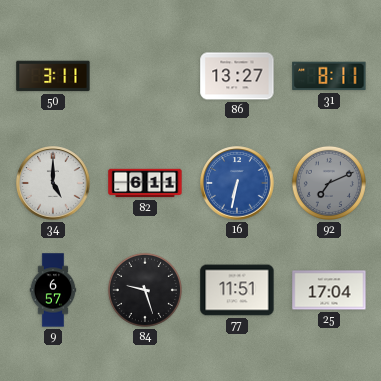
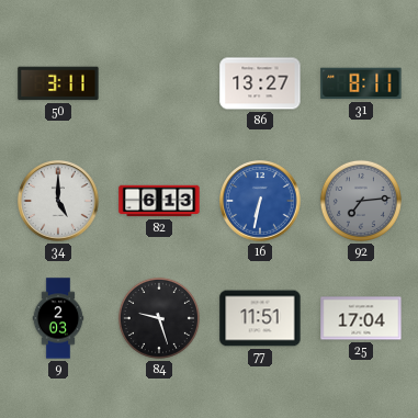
82: 6:11 -> 6:13 (159, 201)
92: 7:11 -> 7:14 (361, 201)
9: 6:57 -> 2:03 (58, 318)
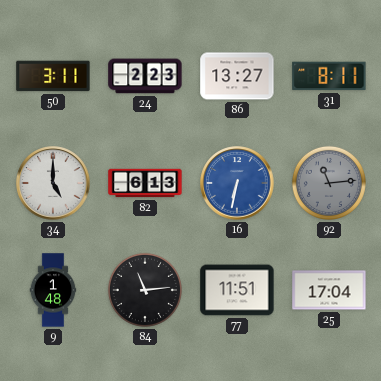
24: none -> 2:23 (145, 76)
92: 7:14 -> 11:14 (329, 183)
9: 2:03 -> 1:48 (53, 290)
84: 9:27 -> 11:14 (145, 290)
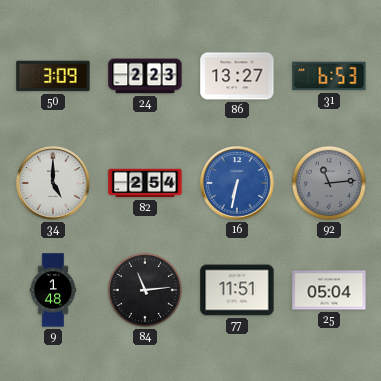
50: 3:11 -> 3:09 (53, 76)
31: 8:11 -> 6:53 (329, 76)
82: 6:13 -> 2:54 (145, 183)
25: 17:04 -> 05:04 (329, 290)
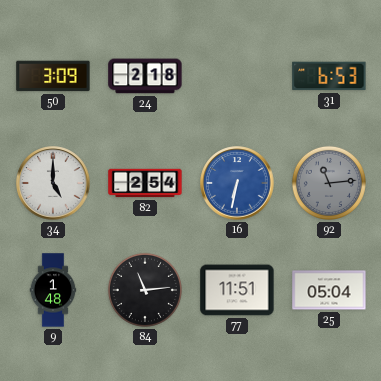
24: 2:23 -> 2:18 (145, 76)
86: 13:27 -> none (237, 76)
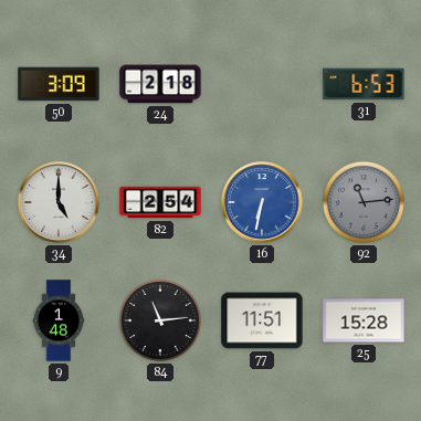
25: 05:04 -> 15:28 (364, 320)
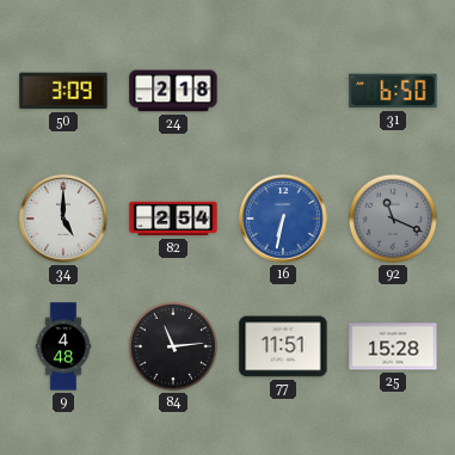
31: 6:53 -> 6:50 (393, 91)
92: 11:14 -> 11:19 (393, 219)
9: 1:48 -> 4:48 (63, 346)
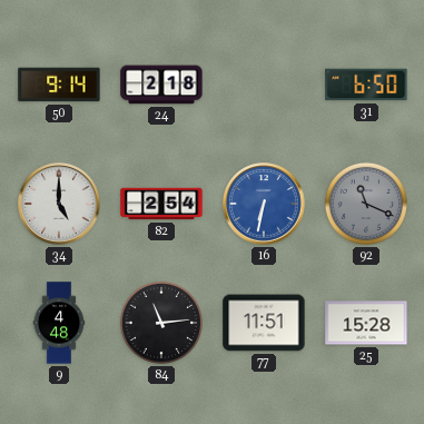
50: 3:09 -> 9:14 (59, 85)
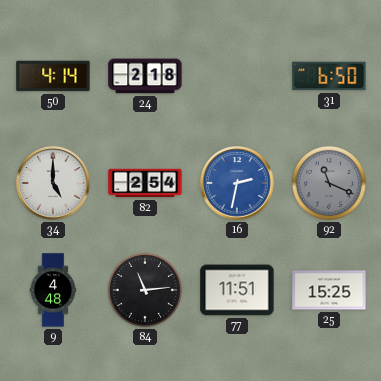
50: 9:14 -> 4:14 (53, 76)
16: 6:32 -> 2:32 (237, 183)
25: 15:28 -> 15:25 (329, 290)
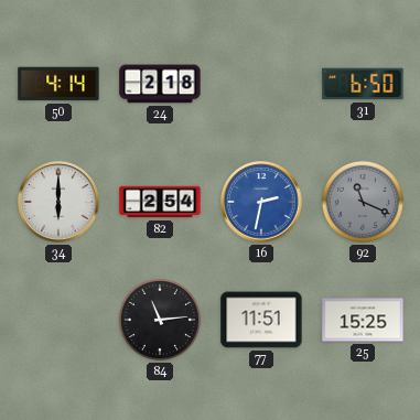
34: 5:00 -> 6:00 (58, 202)
9: 4:48 -> none (53, 290)
